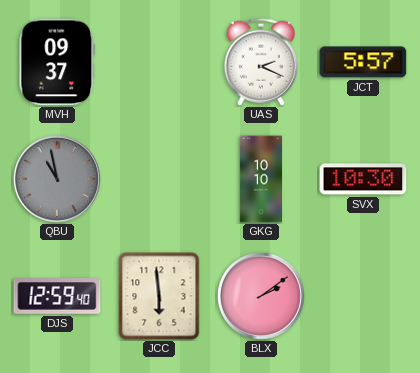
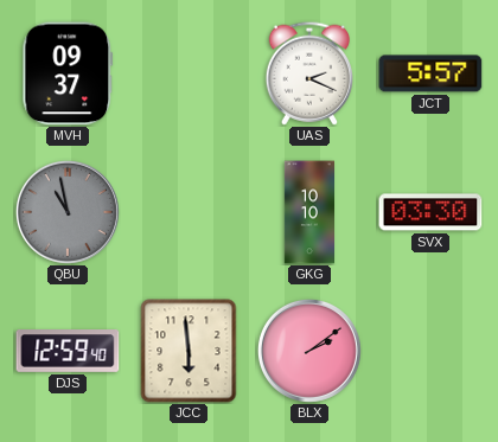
SVX: 10:30 -> 03:30 (430, 212)
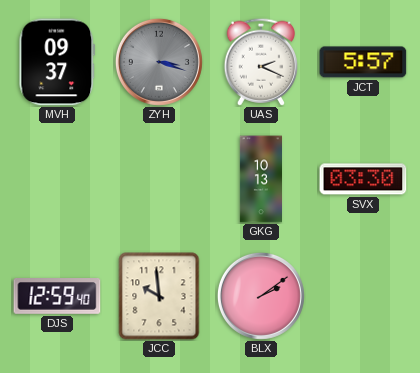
ZYH: none -> 3:18 (159, 62)
QBU: 10:58 -> none (68, 212)
GKG: 10:10 -> 10:13 (260, 179)
JCC: 5:59 -> 9:59 (159, 296)
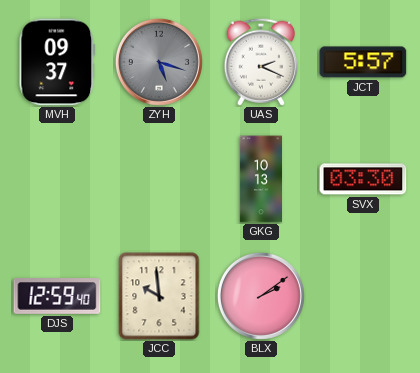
ZYH: 3:18 -> 5:18 (159, 62)
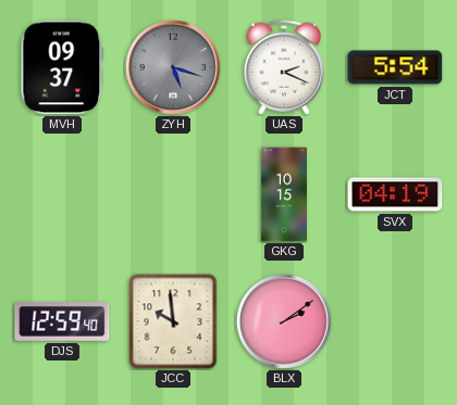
JCT: 5:57 -> 5:54 (395, 67)
GKG: 10:13 -> 10:15 (283, 194)
SVX: 03:30 -> 04:19 (395, 194)
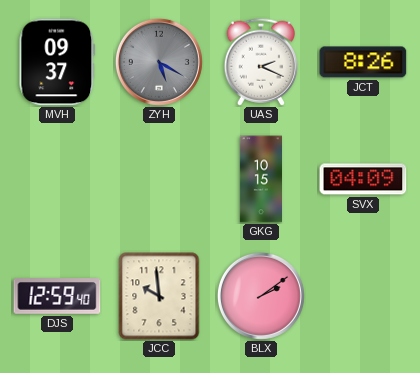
ZYH: 5:18 -> 5:20 (159, 62)
JCT: 5:54 -> 8:26 (363, 62)
SVX: 04:19 -> 04:09 (363, 179)
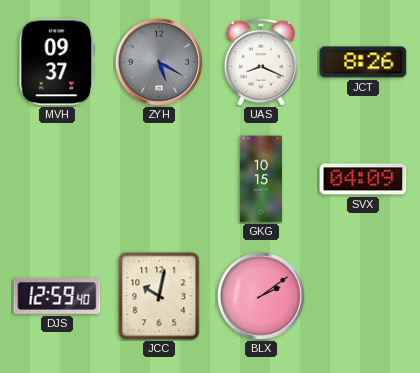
UAS: 2:19 -> 8:19 (260, 62)
JCC: 9:59 -> 10:02 (159, 296)
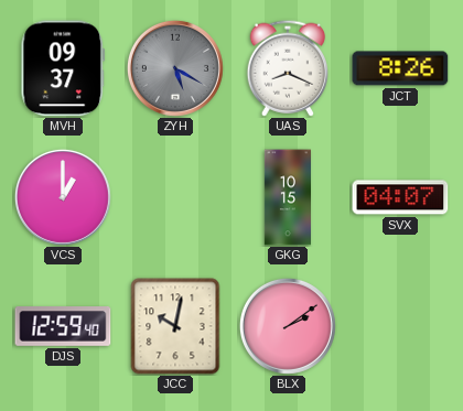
VCS: none -> 1:00 (63, 197)
SVX: 04:09 -> 04:07 (400, 197)
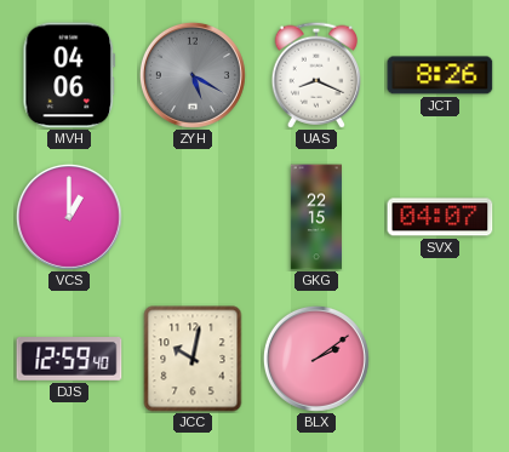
MVH: 09:37 -> 04:06 (69, 75)
GKG: 10:15 -> 22:15 (315, 217)
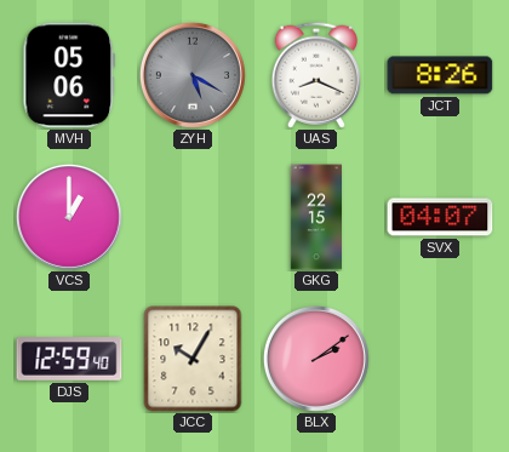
MVH: 04:06 -> 05:06 (69, 75)
JCC: 10:02 -> 10:05 (193, 359)
